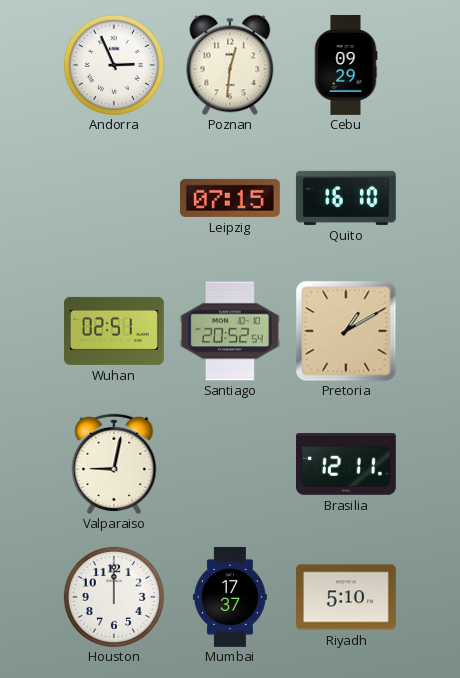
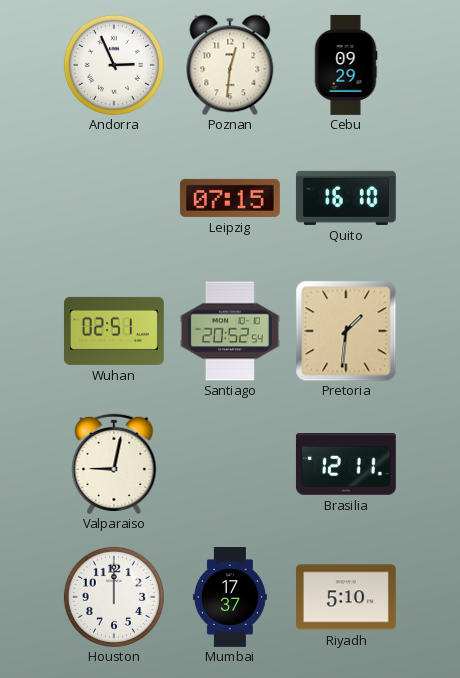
Pretoria: 1:10 -> 1:31 (346, 331)
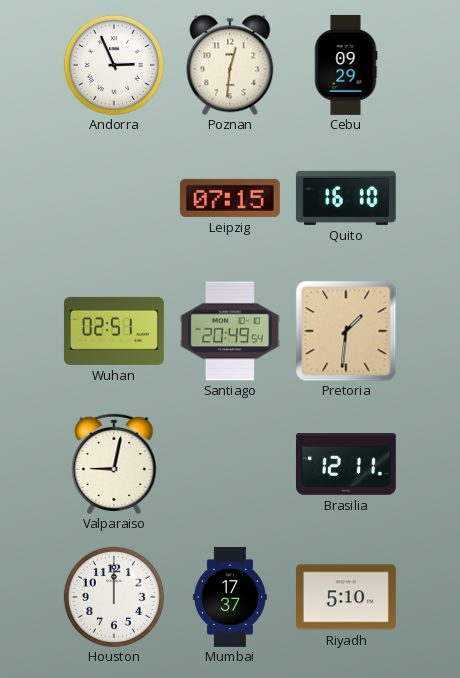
Santiago: 20:52 -> 20:49 (230, 331)
